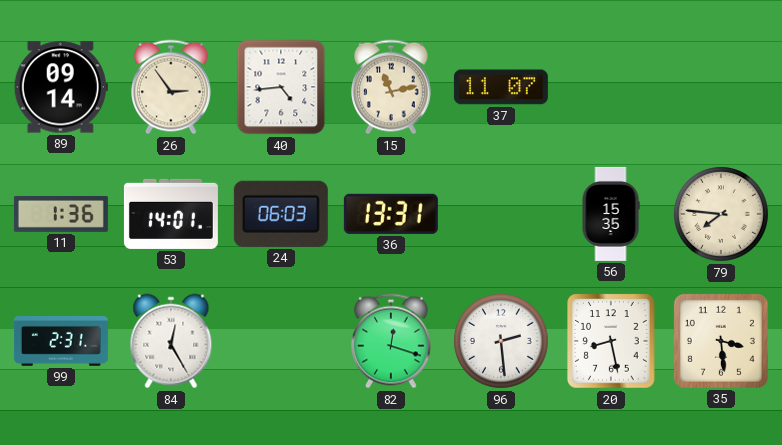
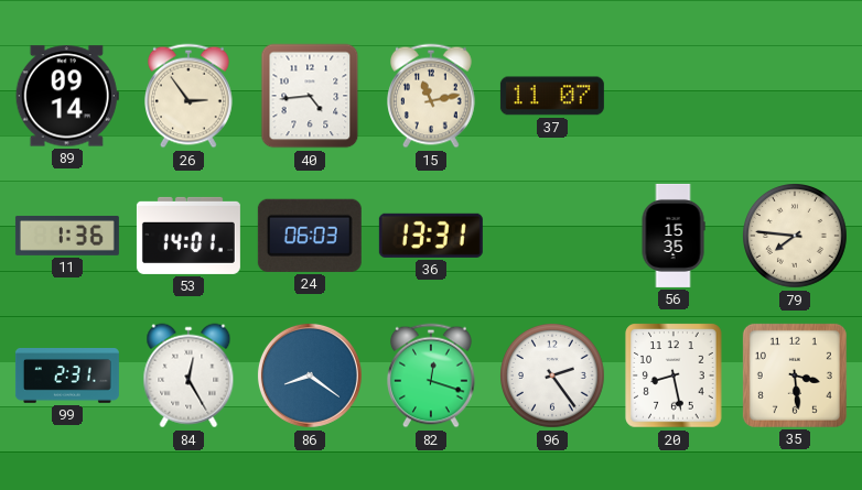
86: none -> 8:21 (310, 375)
96: 2:29 -> 2:24 (553, 377)
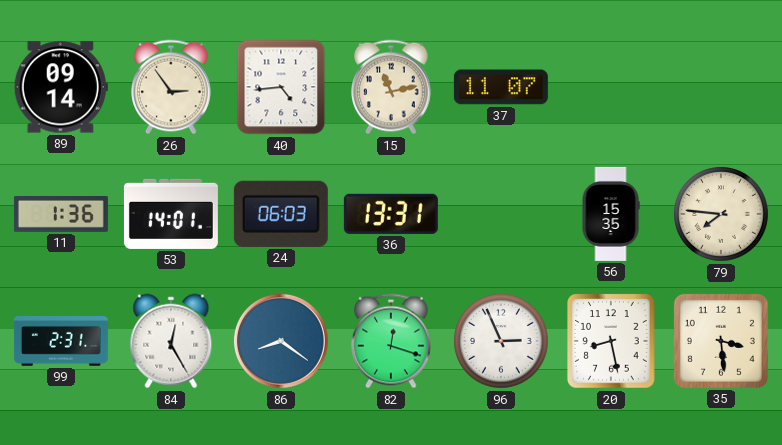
96: 2:24 -> 2:56 (502, 342)
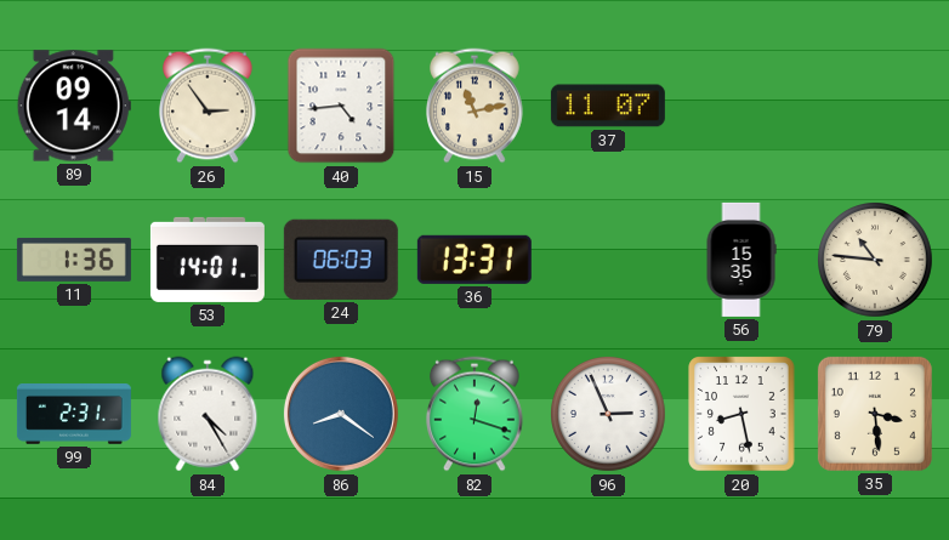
79: 7:46 -> 10:46 (876, 261)
84: 12:25 -> 4:25 (208, 414)
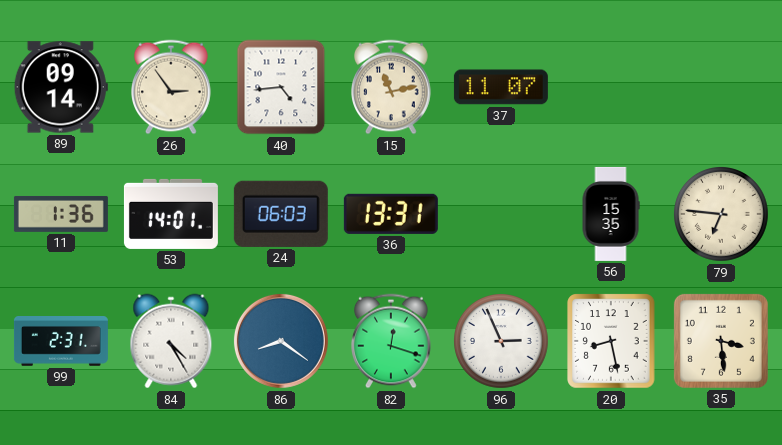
79: 10:46 -> 6:46 (722, 215)
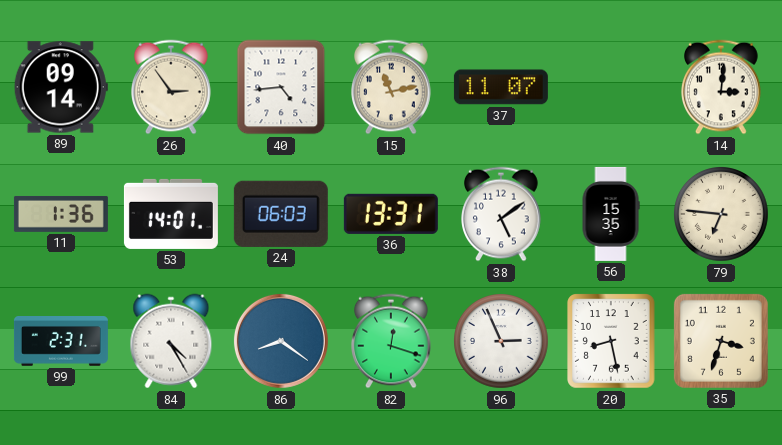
14: none -> 3:01 (722, 87)
38: none -> 5:09 (502, 214)
35: 3:29 -> 3:33 (721, 341)
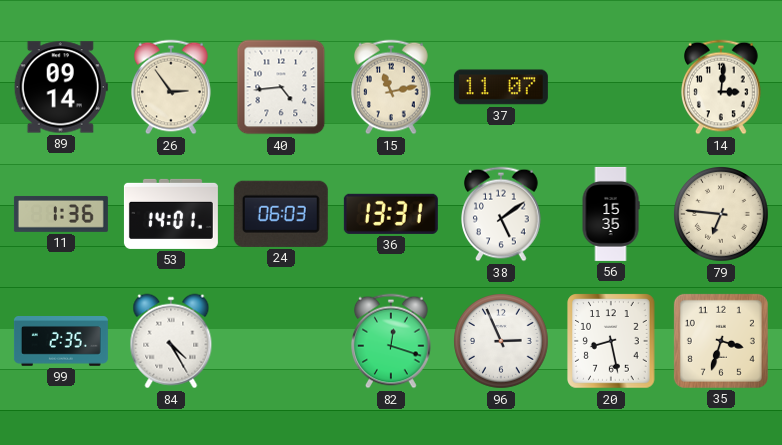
99: 2:31 -> 2:35 (61, 342)
86: 8:21 -> none (281, 341)
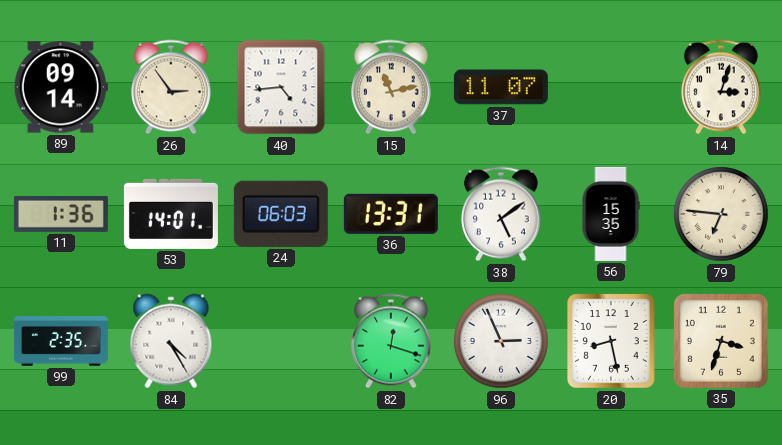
14: 3:01 -> 3:03 (722, 87)
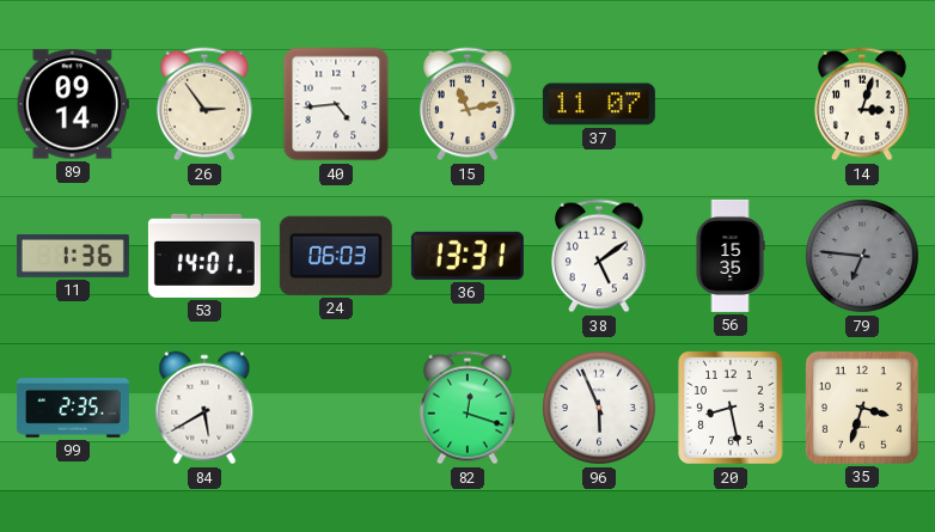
79 dial: cream -> grey (863, 257)
84: 4:25 -> 5:40 (204, 408)
96: 2:56 -> 5:56 (600, 409)
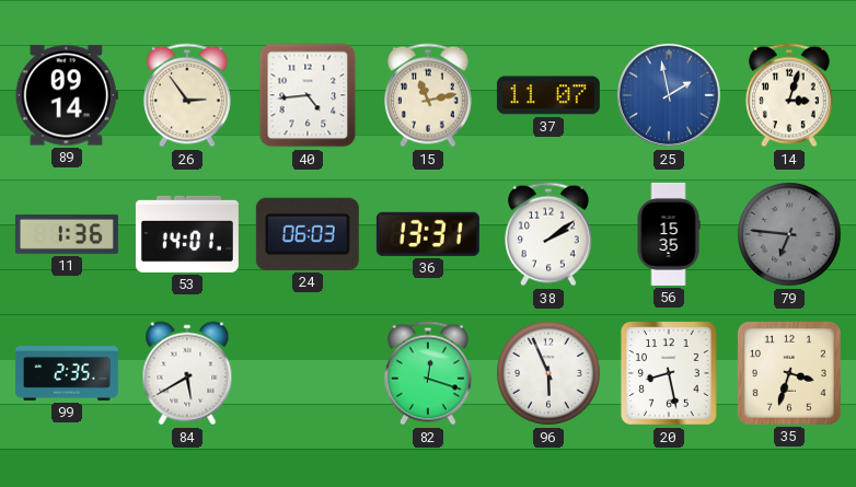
25: none -> 1:58 (669, 95)
38: 5:09 -> 2:09 (550, 234)
